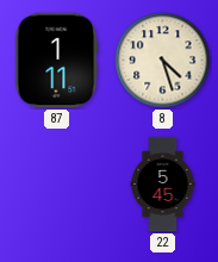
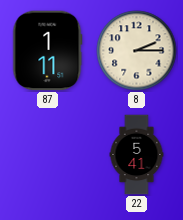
8: 4:27 -> 2:15 (137, 51)
22: 5:45 -> 5:41 (137, 155)
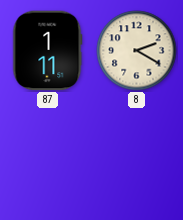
8: 2:15 -> 2:20 (137, 51)
22: 5:41 -> none (137, 155)
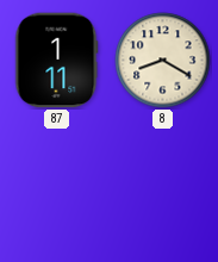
8: 2:20 -> 8:20 (163, 61)
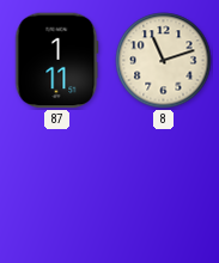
8: 8:20 -> 11:12 (164, 61)
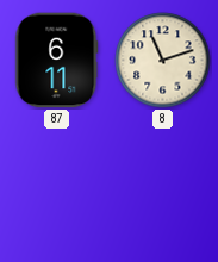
87: 1:11 -> 6:11 (56, 61)
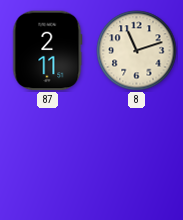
87: 6:11 -> 2:11 (47, 51)
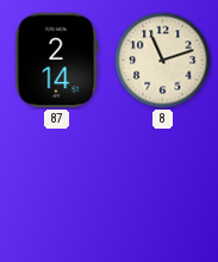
87: 2:11 -> 2:14 (56, 61)
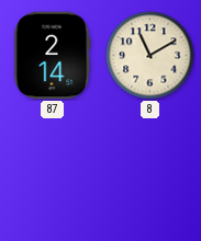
8: 11:12 -> 11:10 (150, 56)
